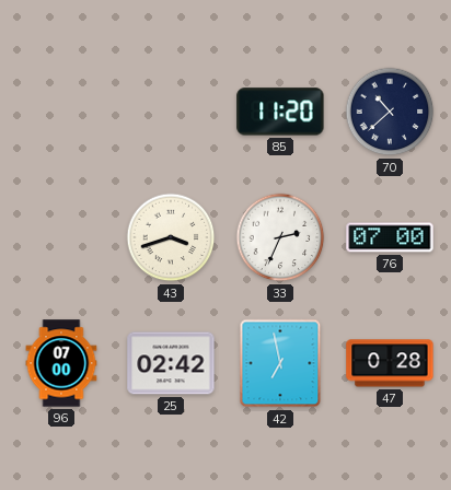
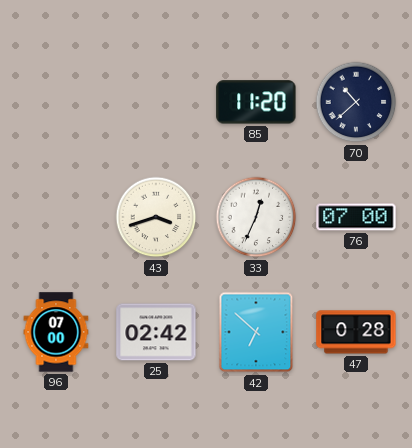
33: 2:34 -> 12:34 (256, 217)
42: 6:58 -> 6:52 (256, 332)
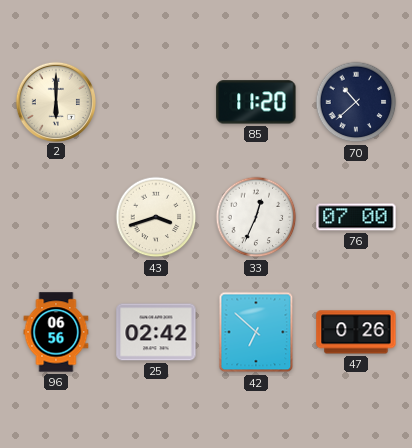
2: none -> 6:00 (55, 101)
96: 07:00 -> 06:56 (56, 332)
47: 0:28 -> 0:26 (356, 332)
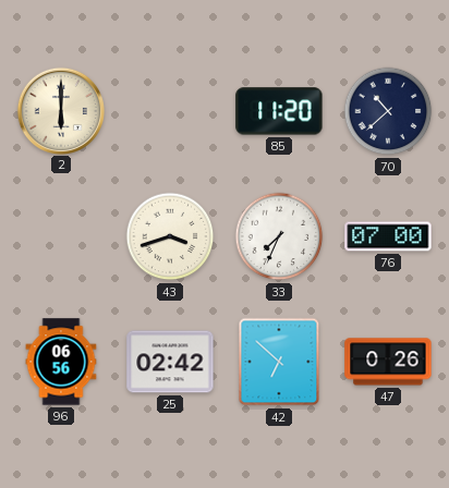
33: 12:34 -> 7:34 (279, 236)
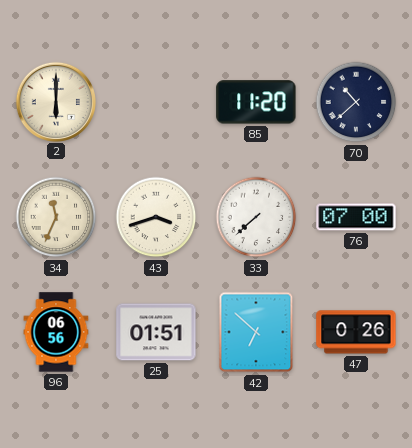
34: none -> 11:34 (56, 217)
33: 7:34 -> 7:38 (256, 217)
25: 02:42 -> 01:51 (156, 332)
